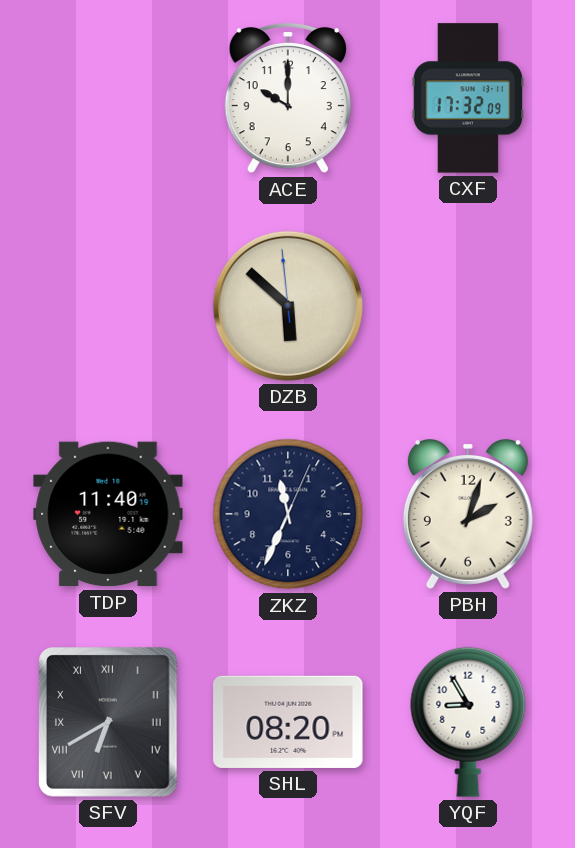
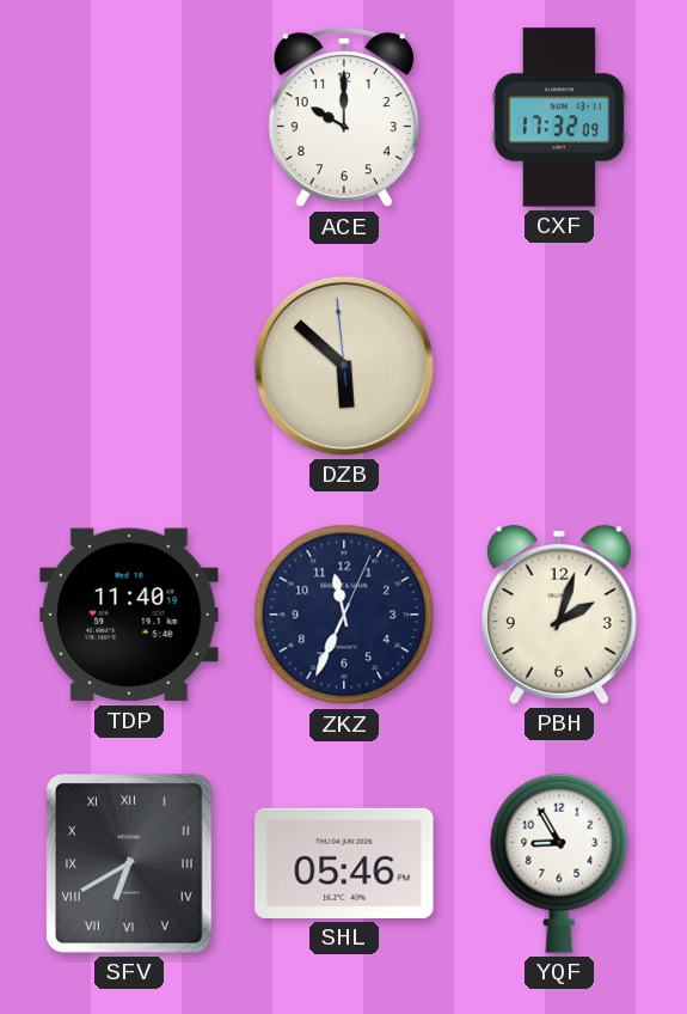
SHL: 08:20 -> 05:46 (344, 863)
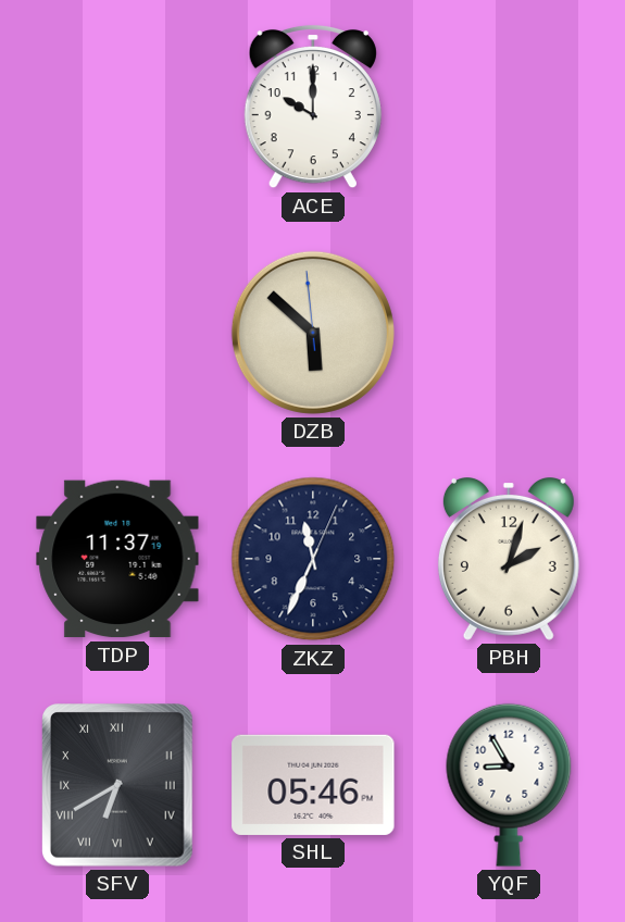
CXF: 17:32 -> none (559, 117)
TDP: 11:40 -> 11:37 (117, 559)
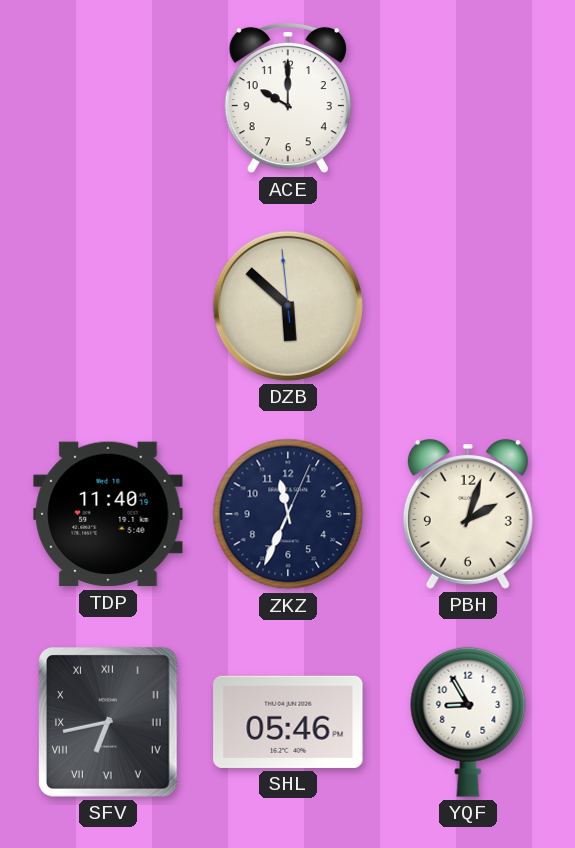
TDP: 11:37 -> 11:40 (108, 514)
SFV: 6:40 -> 6:43 (109, 723)
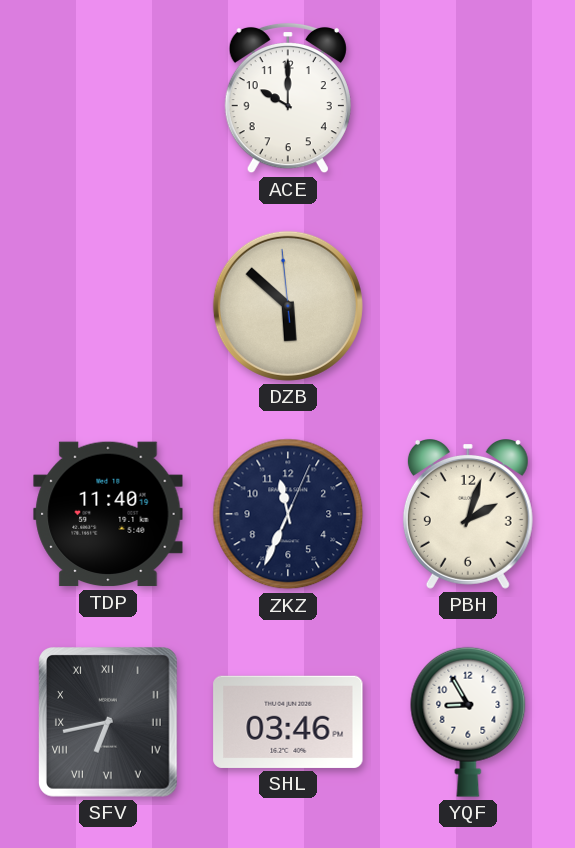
SHL: 05:46 -> 03:46 (288, 722)
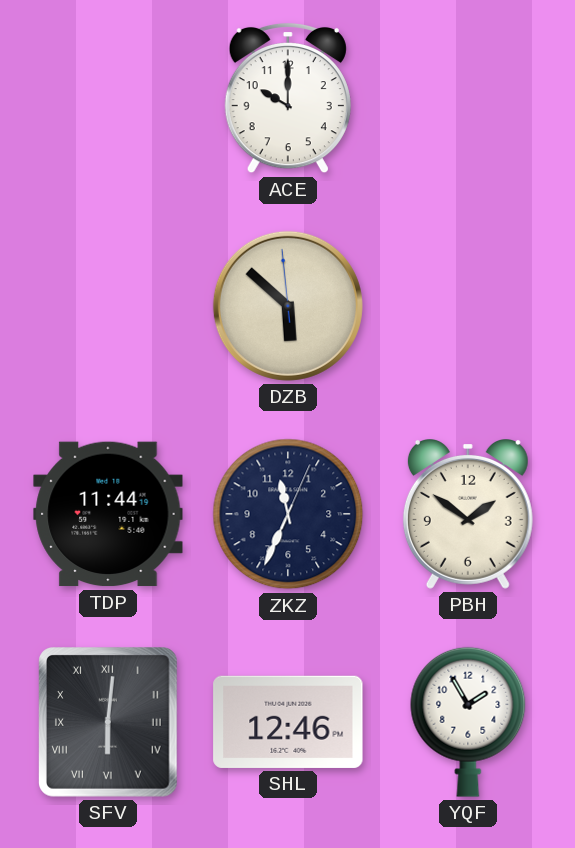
TDP: 11:40 -> 11:44 (108, 514)
PBH: 2:03 -> 1:51 (468, 515)
SFV: 6:43 -> 6:01 (109, 723)
SHL: 03:46 -> 12:46 (288, 722)
YQF: 8:55 -> 1:55 (468, 722)
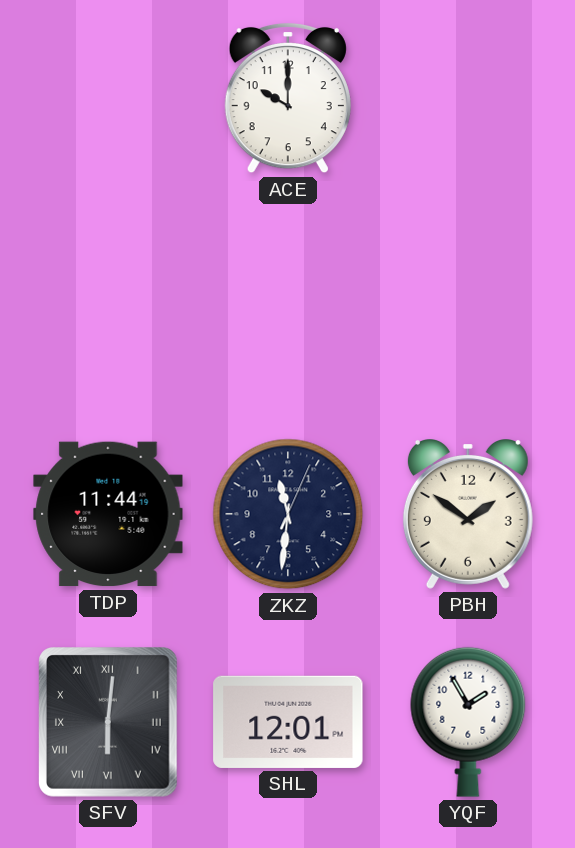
DZB: 5:51 -> none (288, 306)
ZKZ: 11:34 -> 11:31 (288, 514)
SHL: 12:46 -> 12:01 (288, 722)
